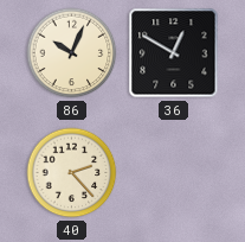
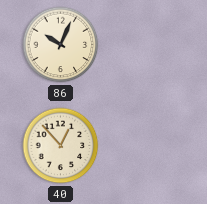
36: 12:50 -> none (174, 53)
40: 2:23 -> 12:53 (61, 146)
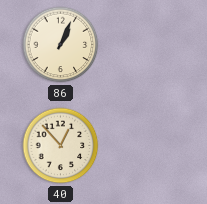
86: 10:04 -> 1:04 (61, 45)
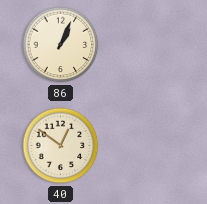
40: 12:53 -> 12:51 (61, 146)
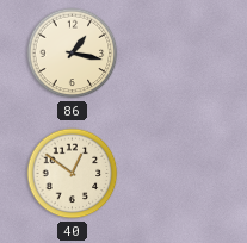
86: 1:04 -> 1:17 (73, 54)
